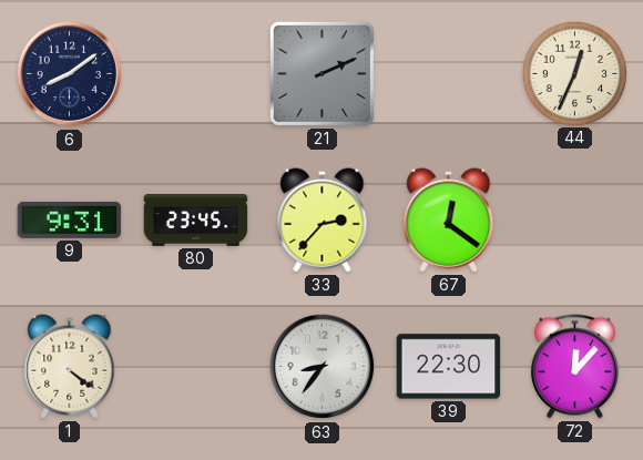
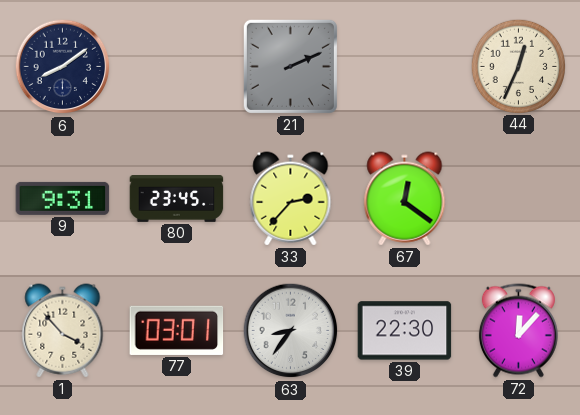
1: 4:21 -> 3:53 (63, 331)
77: none -> 03:01 (177, 330)
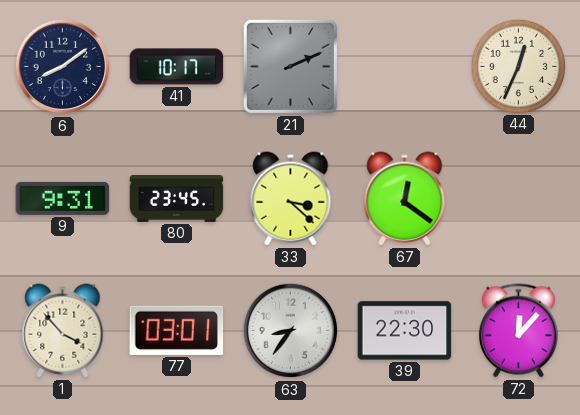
41: none -> 10:17 (177, 67)
33: 2:37 -> 3:22 (291, 199)
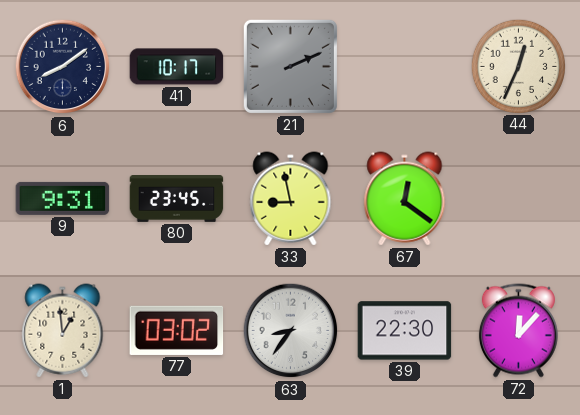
33: 3:22 -> 8:58 (291, 199)
1: 3:53 -> 12:59 (63, 331)
77: 03:01 -> 03:02 (177, 330)
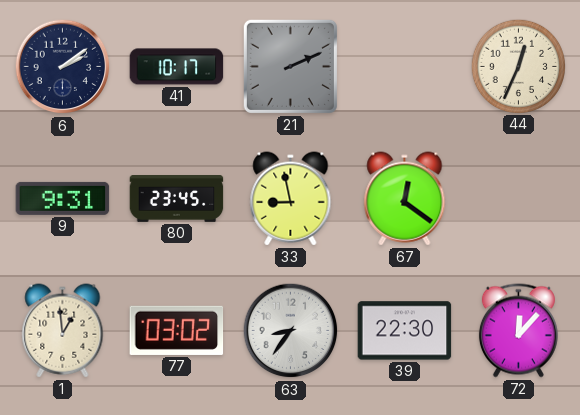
6: 8:09 -> 2:09 (63, 67)
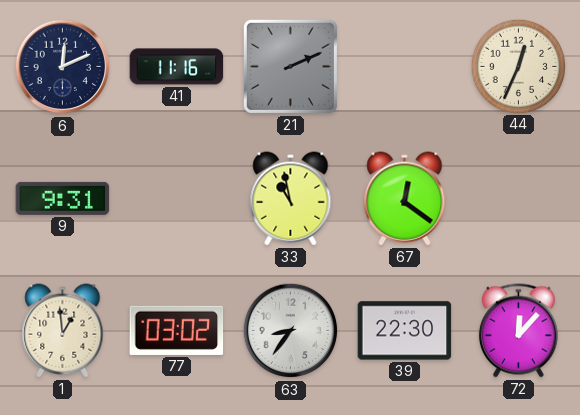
6: 2:09 -> 12:11 (63, 67)
41: 10:17 -> 11:16 (177, 67)
80: 23:45 -> none (177, 199)
33: 8:58 -> 10:58 (291, 199)
